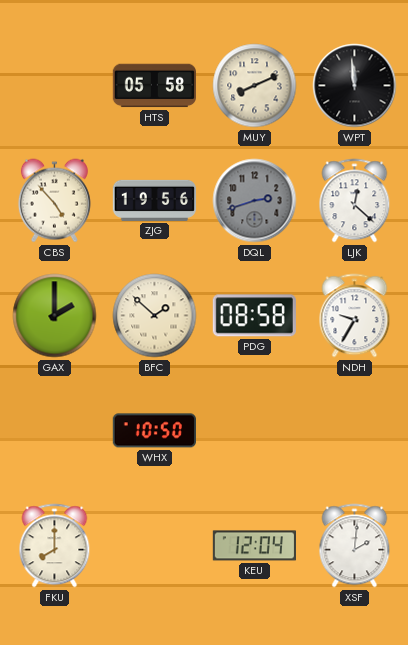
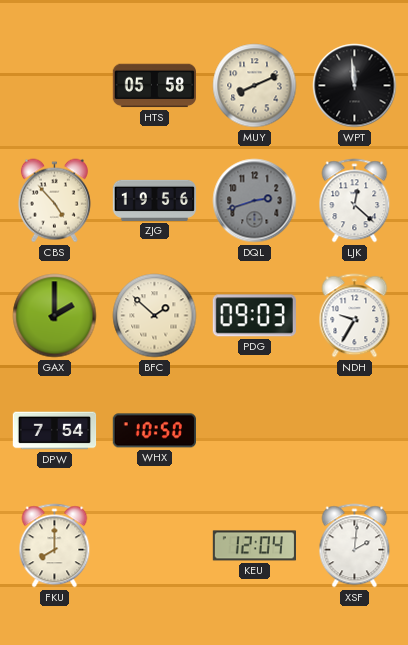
PDG: 08:58 -> 09:03 (254, 316)
DPW: none -> 7:54 (55, 431)
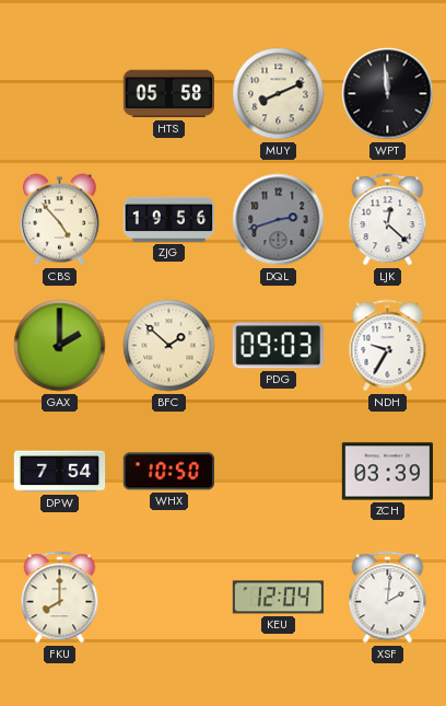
ZCH: none -> 03:39 (387, 472)
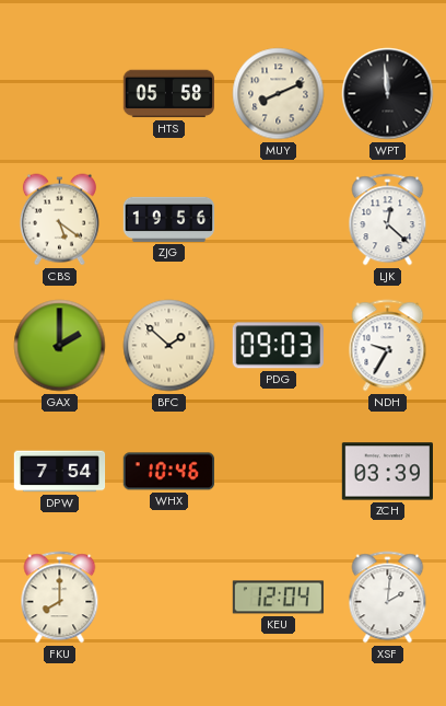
CBS: 4:53 -> 5:21 (59, 220)
DQL: 2:42 -> none (279, 220)
WHX: 10:50 -> 10:46 (168, 472)
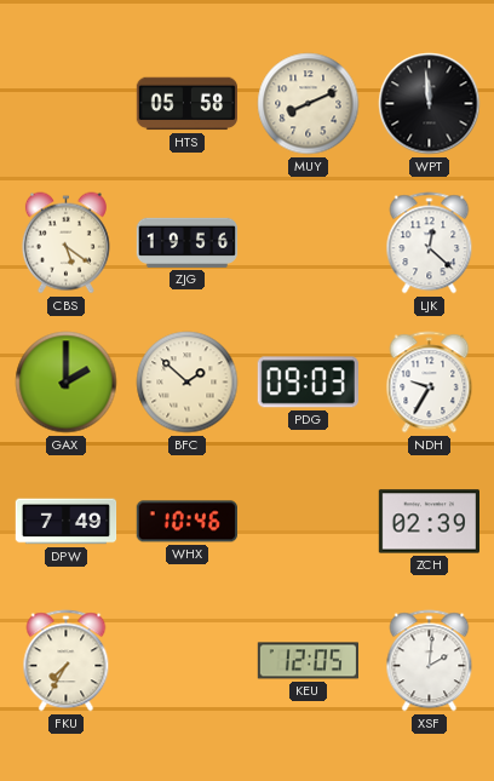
DPW: 7:54 -> 7:49 (67, 522)
ZCH: 03:39 -> 02:39 (429, 522)
FKU: 8:00 -> 7:35 (67, 661)
KEU: 12:04 -> 12:05 (308, 661)
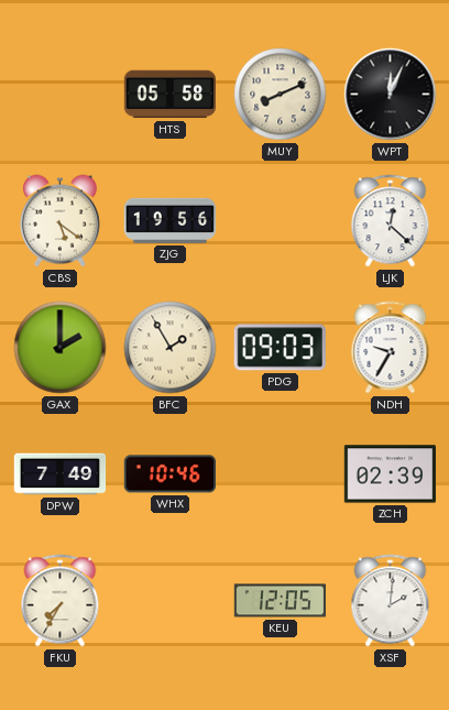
WPT: 11:59 -> 12:04 (391, 95)
BFC: 1:52 -> 1:55 (171, 348)
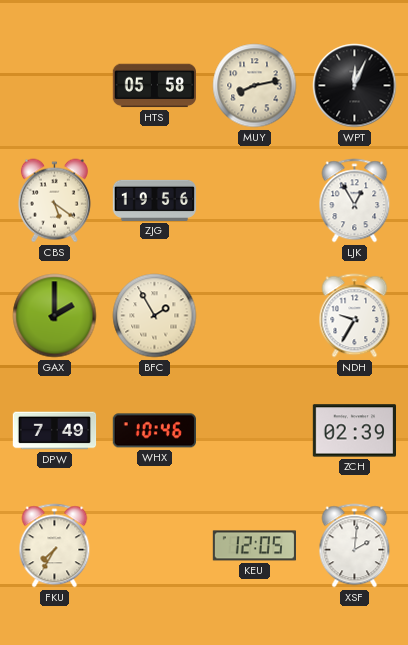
MUY: 8:11 -> 8:13 (255, 86)
LJK: 12:22 -> 12:55 (355, 201)
PDG: 09:03 -> none (280, 348)
